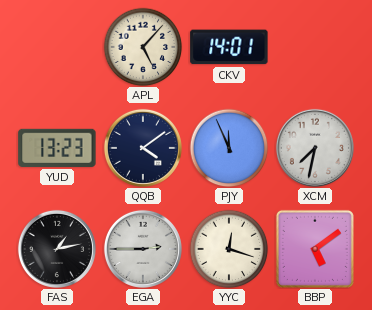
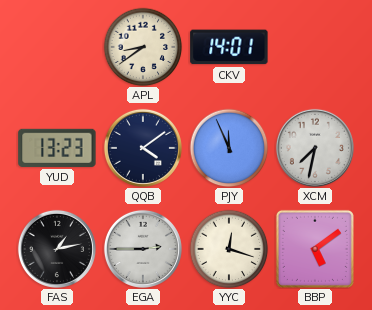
APL: 5:07 -> 8:39 (143, 47)
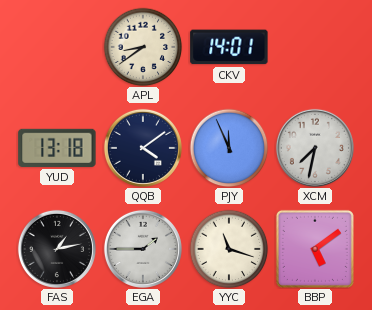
YUD: 13:23 -> 13:18 (57, 148)
EGA: 2:45 -> 1:45 (143, 249)
YYC: 12:18 -> 11:18 (229, 249)
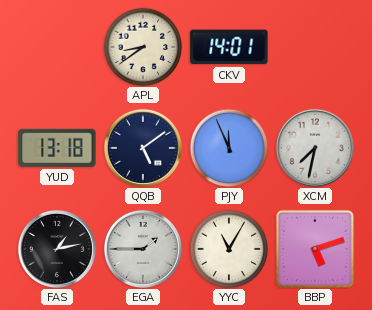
QQB: 4:09 -> 5:09 (143, 148)
YYC: 11:18 -> 11:05 (229, 249)
BBP: 5:09 -> 5:12 (315, 249)
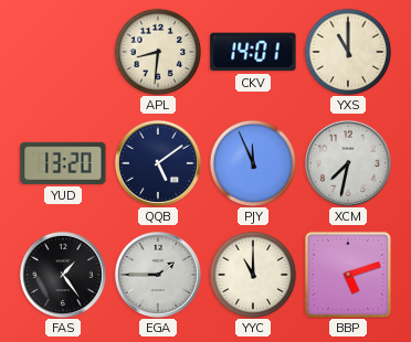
APL: 8:39 -> 8:31 (158, 52)
YXS: none -> 11:00 (348, 52)
YUD: 13:18 -> 13:20 (63, 163)
FAS: 1:13 -> 1:24 (63, 275)
YYC: 11:05 -> 11:00 (253, 275)
